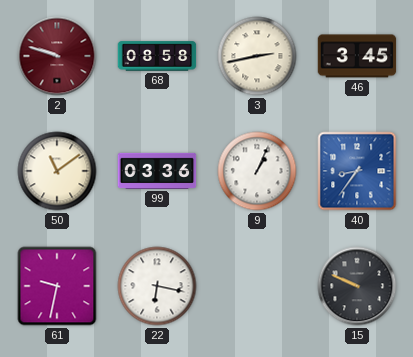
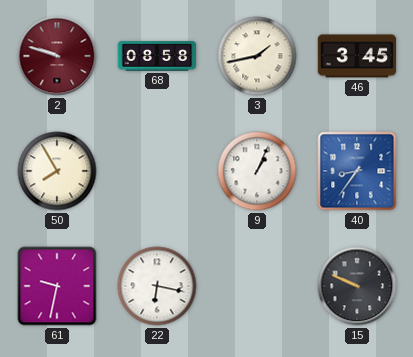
3: 2:43 -> 1:43 (257, 56)
50: 11:09 -> 7:55 (57, 171)
99: 03:36 -> none (157, 171)
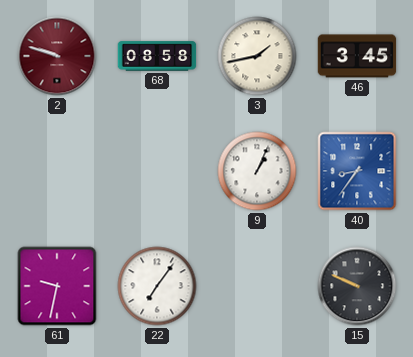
50: 7:55 -> none (57, 171)
22: 6:17 -> 7:06 (157, 286)
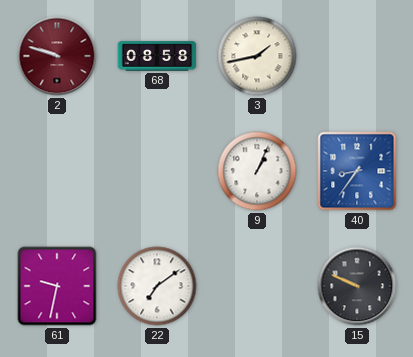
46: 3:45 -> none (357, 56)
22: 7:06 -> 7:09 (157, 286)
